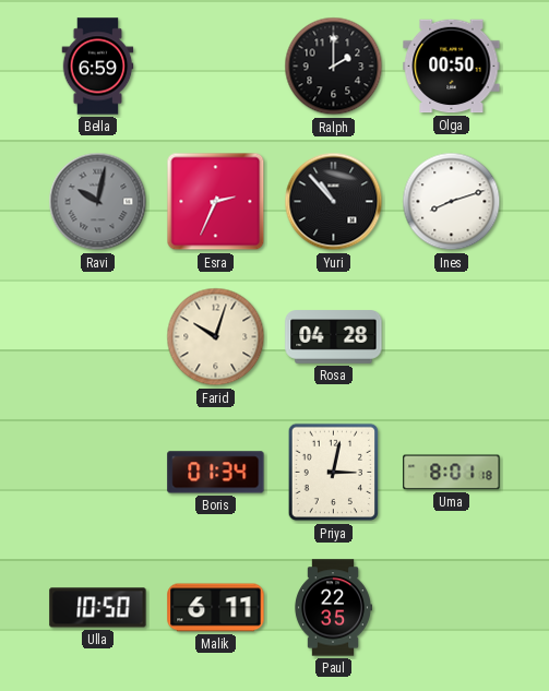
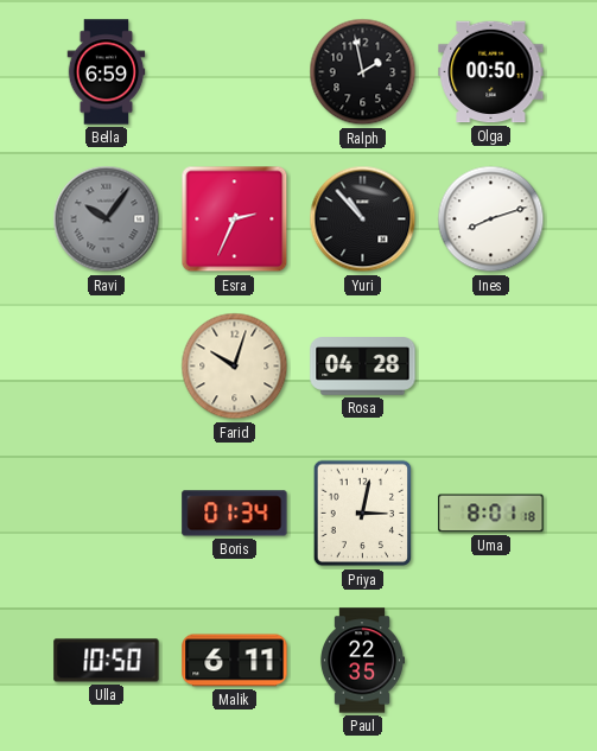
Ralph: 2:00 -> 1:58 (363, 72)
Ravi: 10:02 -> 10:06 (107, 219)
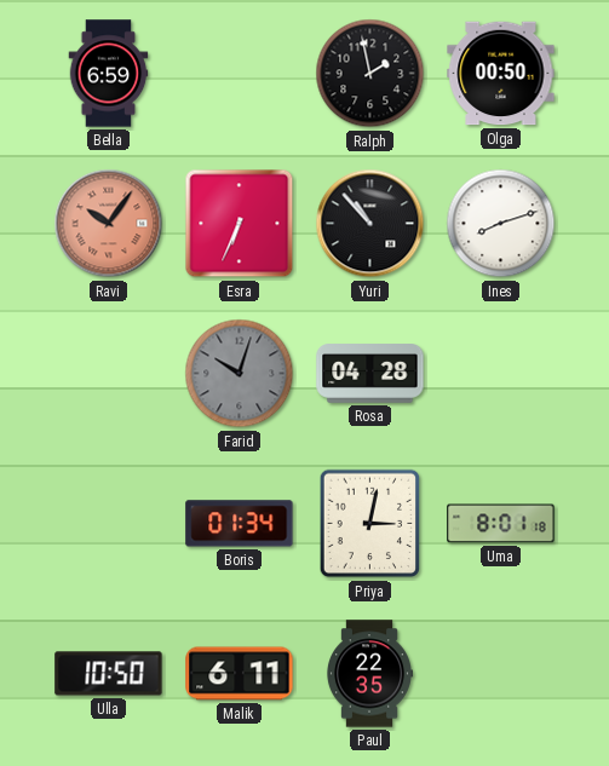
Ravi dial: grey -> salmon (109, 224)
Esra: 2:34 -> 6:34 (240, 224)
Farid dial: cream -> grey (240, 374)
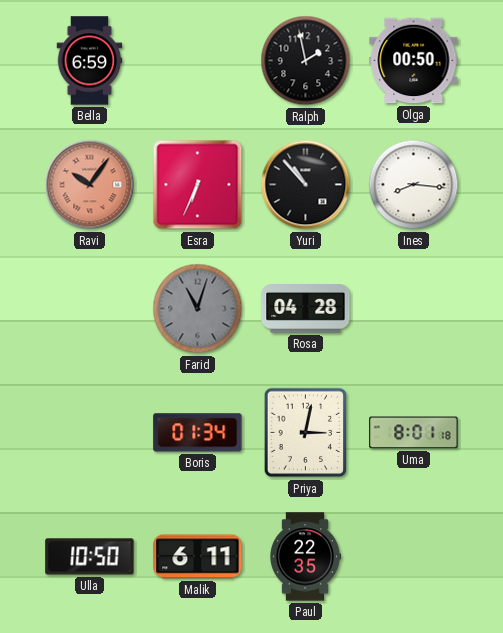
Ines: 8:12 -> 8:16 (414, 185)
Farid: 10:03 -> 11:03 (198, 309)
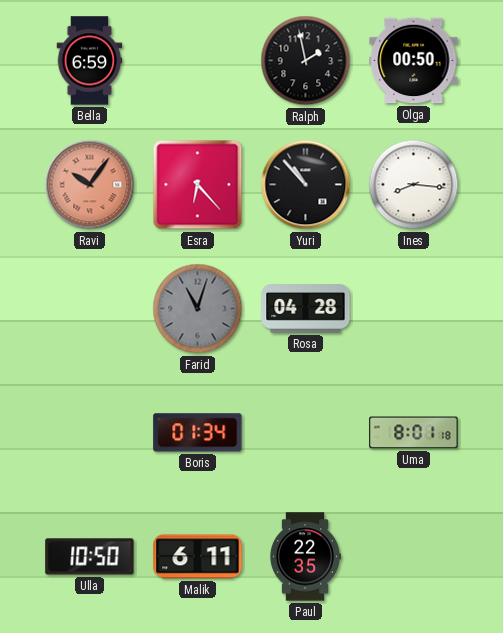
Esra: 6:34 -> 6:23 (198, 185)
Priya: 3:02 -> none (306, 433)
